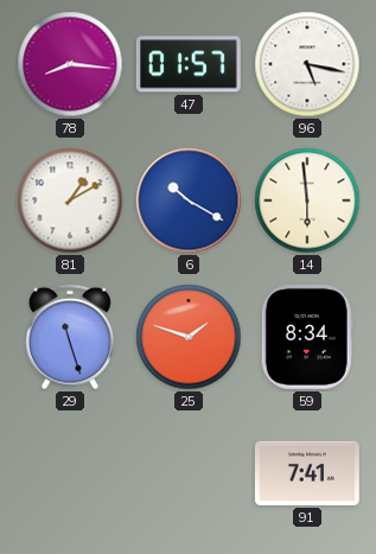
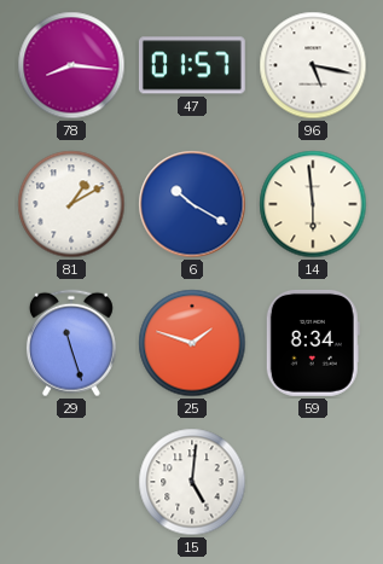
15: none -> 5:01 (192, 482)
91: 7:41 -> none (307, 473)
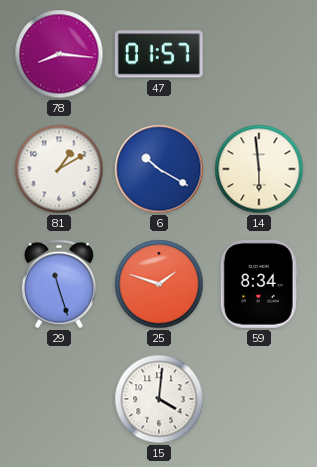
96: 5:17 -> none (313, 65)
15: 5:01 -> 4:01 (159, 399)
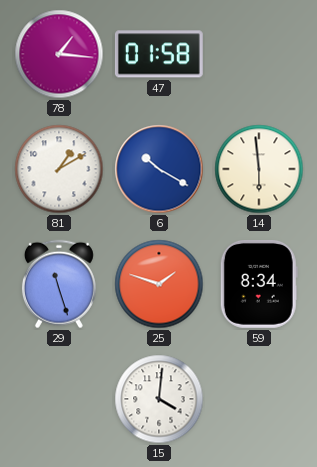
78: 8:16 -> 1:16 (59, 54)
47: 01:57 -> 01:58 (159, 54)
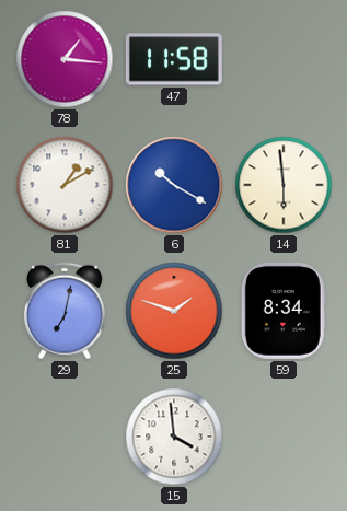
47: 01:58 -> 11:58 (174, 59)
29: 11:27 -> 7:02 (65, 311)
15: 4:01 -> 3:59 (174, 437)
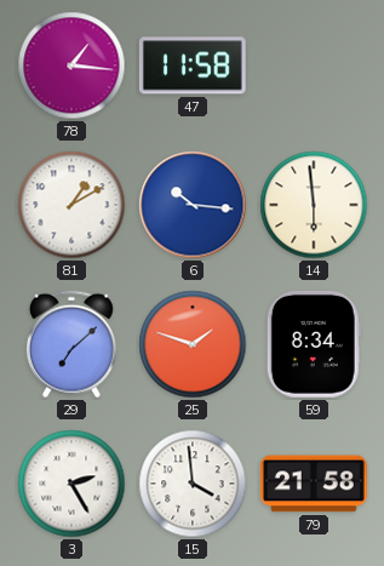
6: 10:20 -> 10:16 (193, 205)
29: 7:02 -> 7:08 (71, 344)
3: none -> 2:25 (71, 484)
79: none -> 21:58 (314, 484)
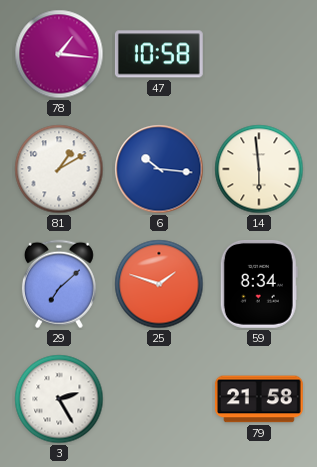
47: 11:58 -> 10:58 (159, 54)
15: 3:59 -> none (193, 484)
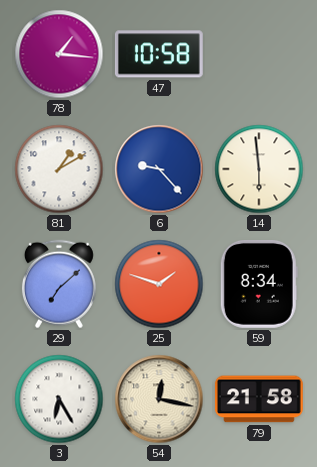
6: 10:16 -> 9:23 (159, 169)
3: 2:25 -> 6:25 (59, 399)
54: none -> 12:17 (159, 399)
